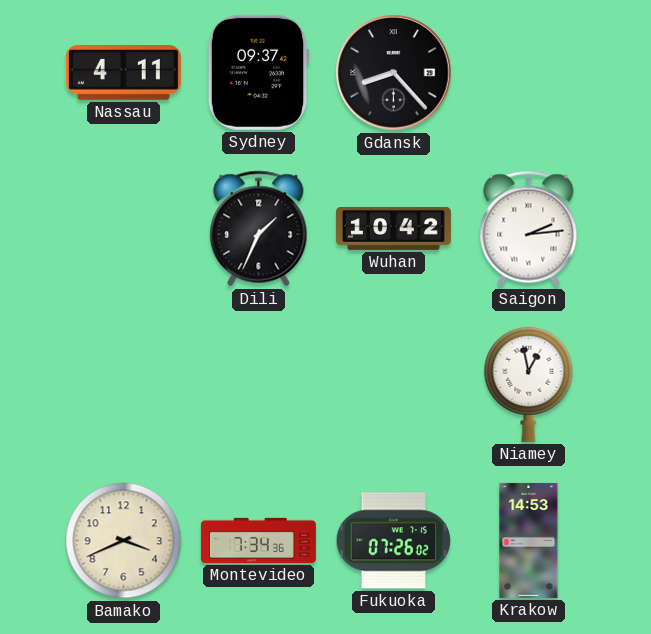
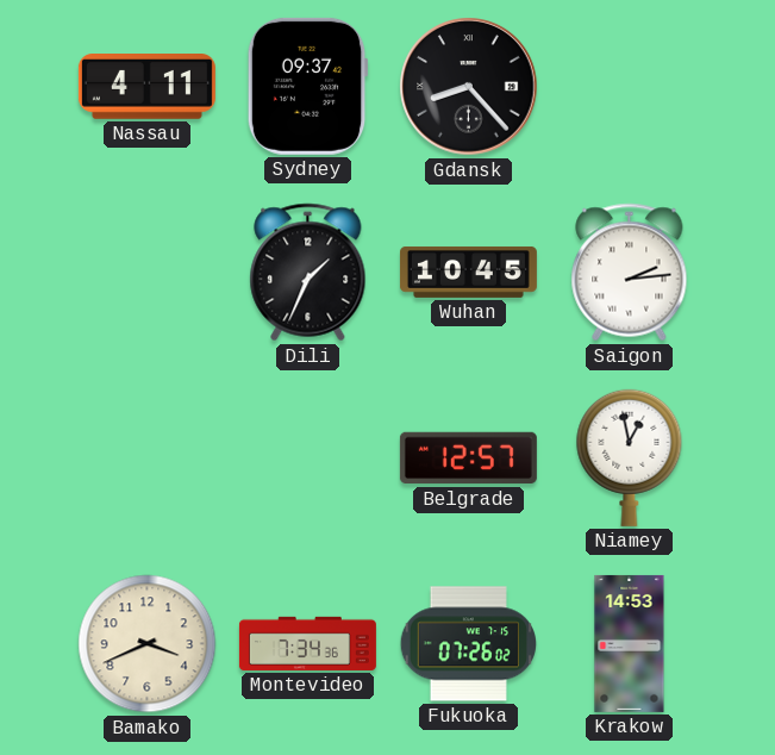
Wuhan: 10:42 -> 10:45 (468, 272)
Belgrade: none -> 12:57 (468, 458)
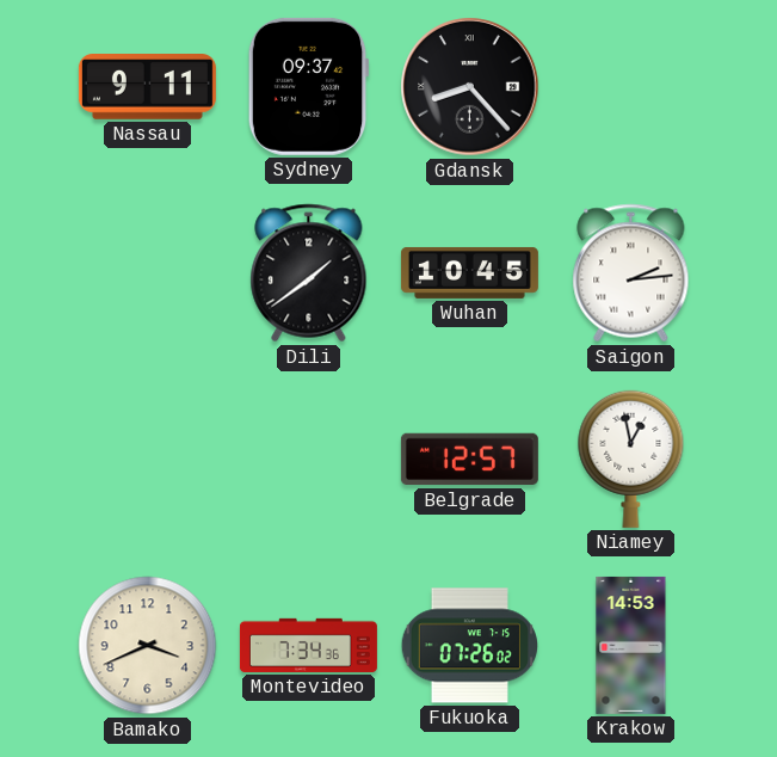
Nassau: 4:11 -> 9:11 (147, 87)
Dili: 1:34 -> 1:39 (309, 273)
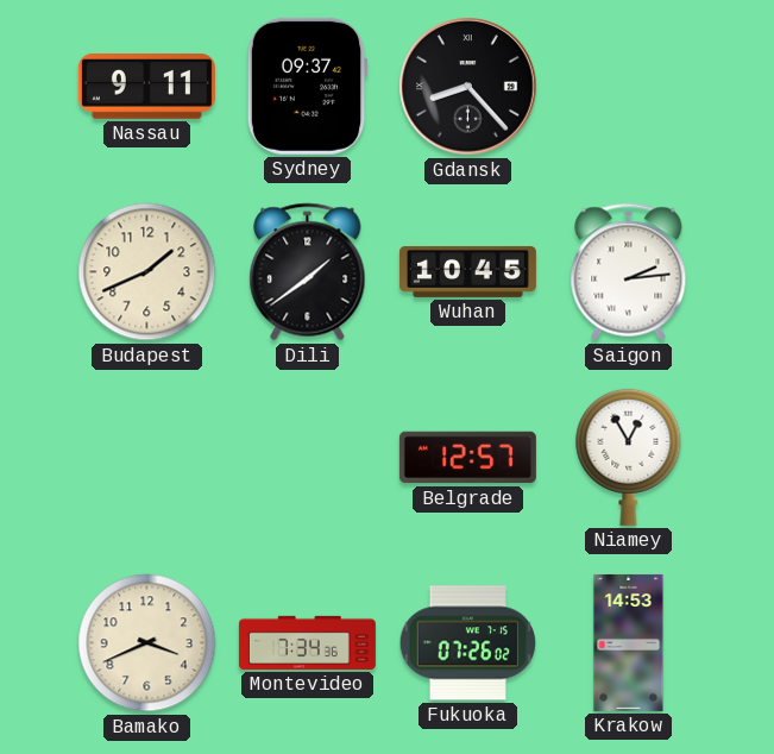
Budapest: none -> 1:41 (147, 272)
Niamey: 12:58 -> 12:55 (629, 457)
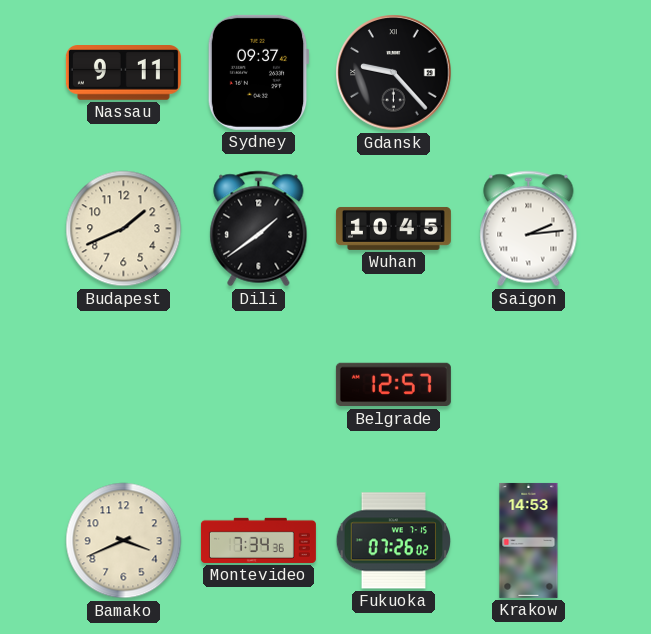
Gdansk: 8:23 -> 9:23 (394, 73)
Niamey: 12:55 -> none (629, 457)
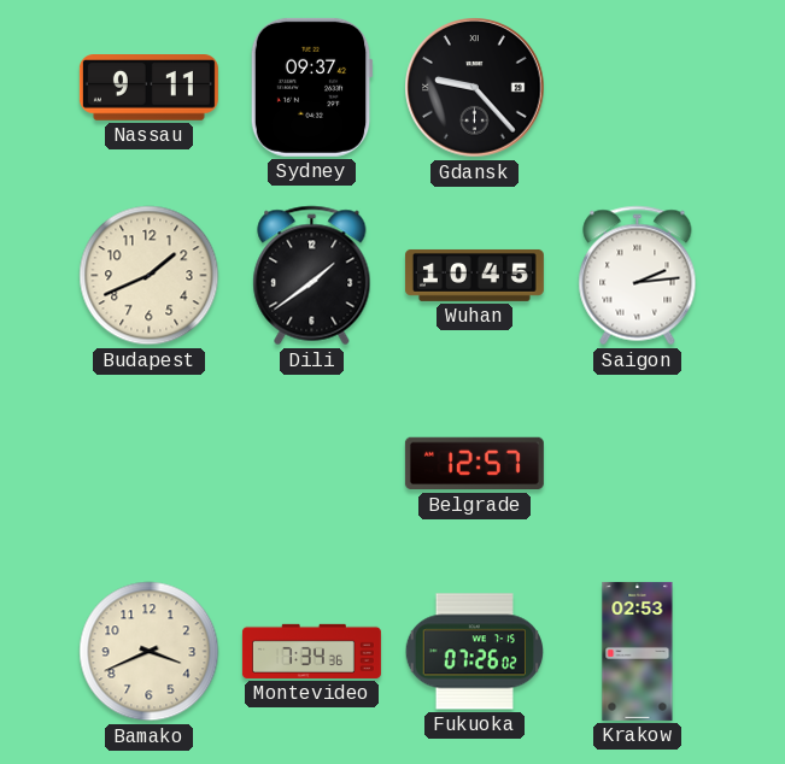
Krakow: 14:53 -> 02:53 (638, 651)
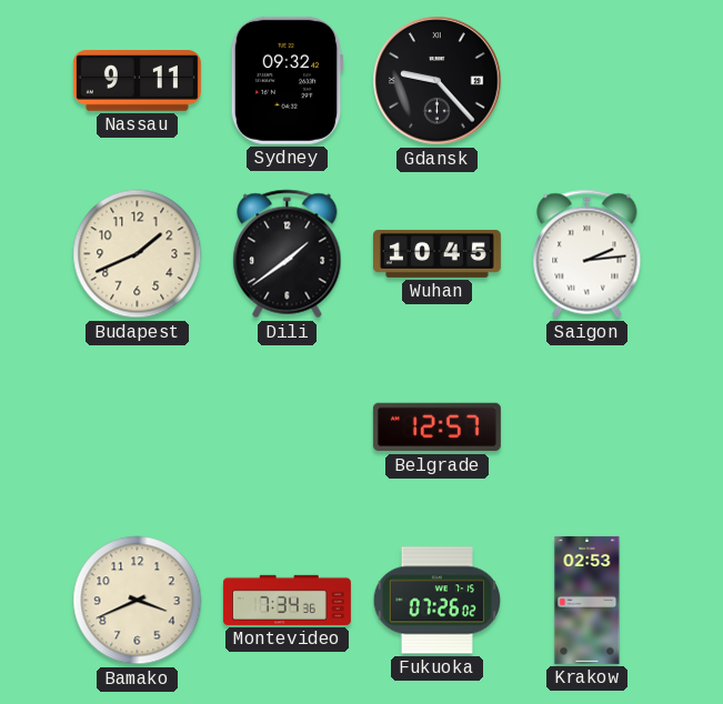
Sydney: 09:37 -> 09:32 (287, 80)
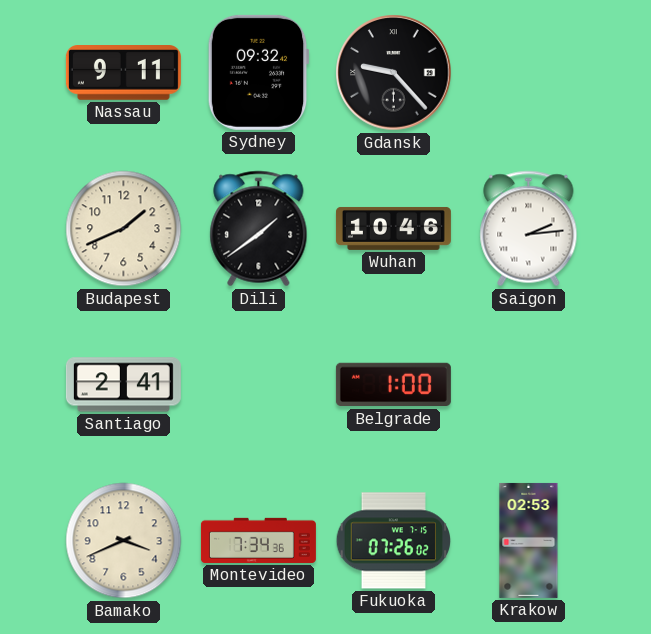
Wuhan: 10:45 -> 10:46 (393, 228)
Santiago: none -> 2:41 (123, 385)
Belgrade: 12:57 -> 1:00 (393, 385)
